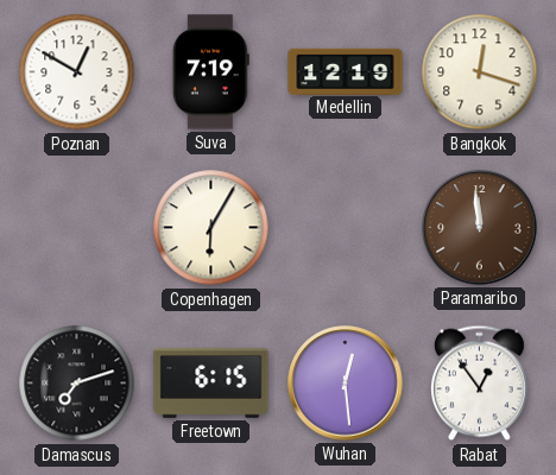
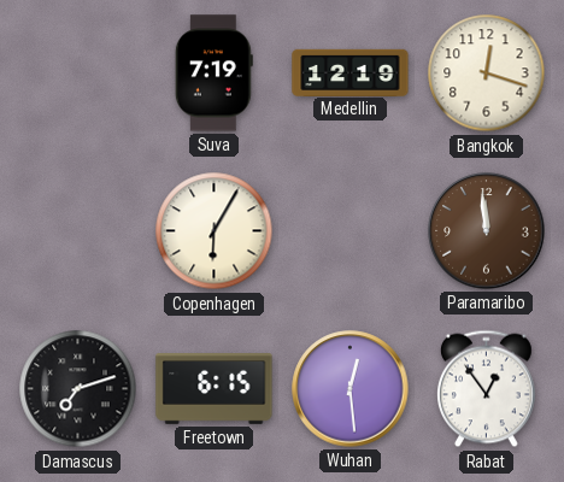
Poznan: 12:50 -> none (77, 72)
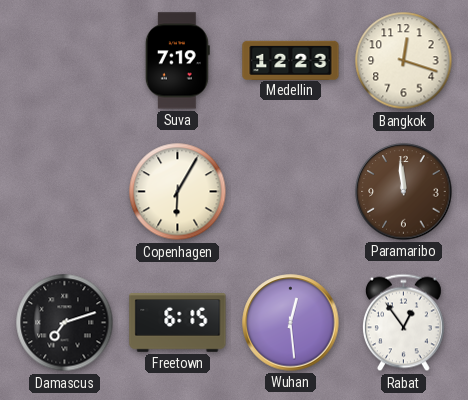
Medellin: 12:19 -> 12:23 (291, 60)
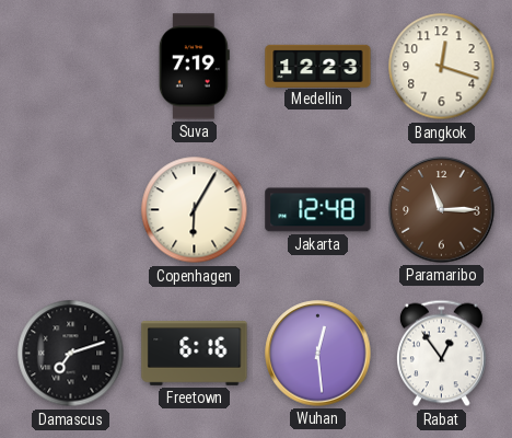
Jakarta: none -> 12:48 (318, 210)
Paramaribo: 11:59 -> 11:15 (442, 210)
Freetown: 6:15 -> 6:16 (195, 354)
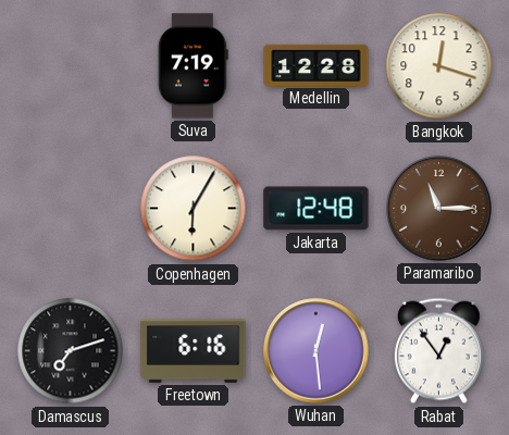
Medellin: 12:23 -> 12:28 (316, 65)
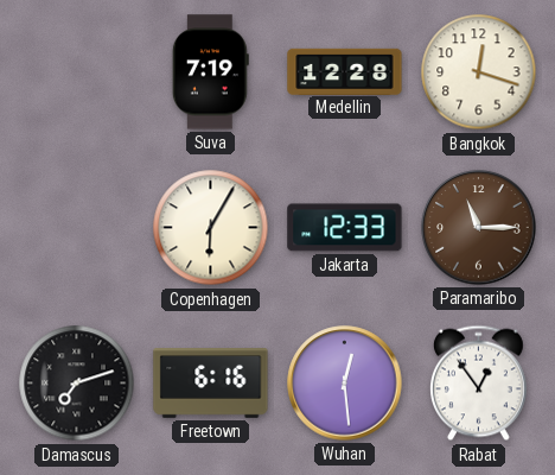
Jakarta: 12:48 -> 12:33 (345, 228)
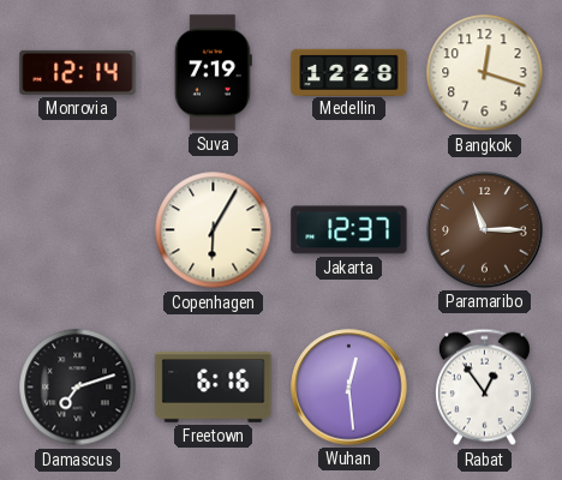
Monrovia: none -> 12:14 (78, 72)
Jakarta: 12:33 -> 12:37 (349, 230)
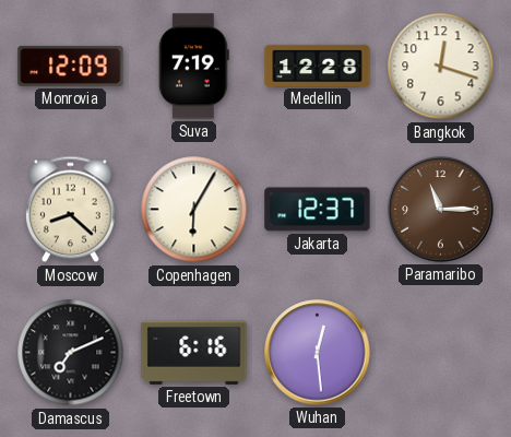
Monrovia: 12:14 -> 12:09 (71, 66)
Moscow: none -> 8:22 (70, 210)
Damascus: 7:12 -> 7:11 (71, 353)
Rabat: 12:54 -> none (484, 388)
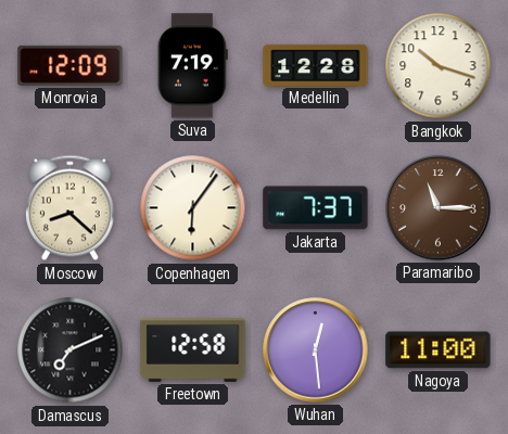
Bangkok: 12:18 -> 10:18 (439, 66)
Copenhagen: 6:05 -> 6:06 (193, 208)
Jakarta: 12:37 -> 7:37 (316, 208)
Freetown: 6:16 -> 12:58 (193, 350)
Nagoya: none -> 11:00 (439, 350)
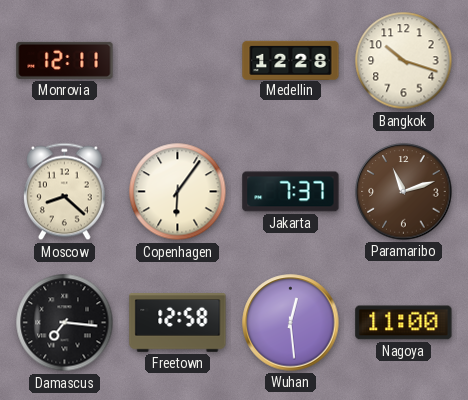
Monrovia: 12:09 -> 12:11 (65, 60)
Suva: 7:19 -> none (192, 66)
Paramaribo: 11:15 -> 11:12 (404, 192)
Damascus: 7:11 -> 7:16 (65, 323)
